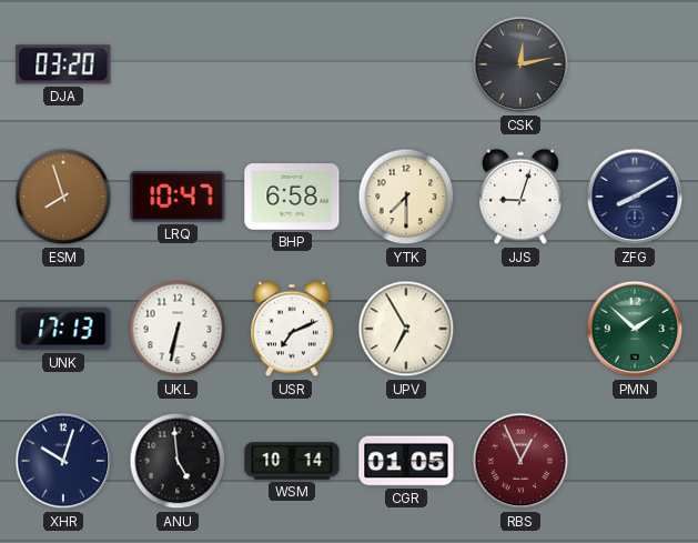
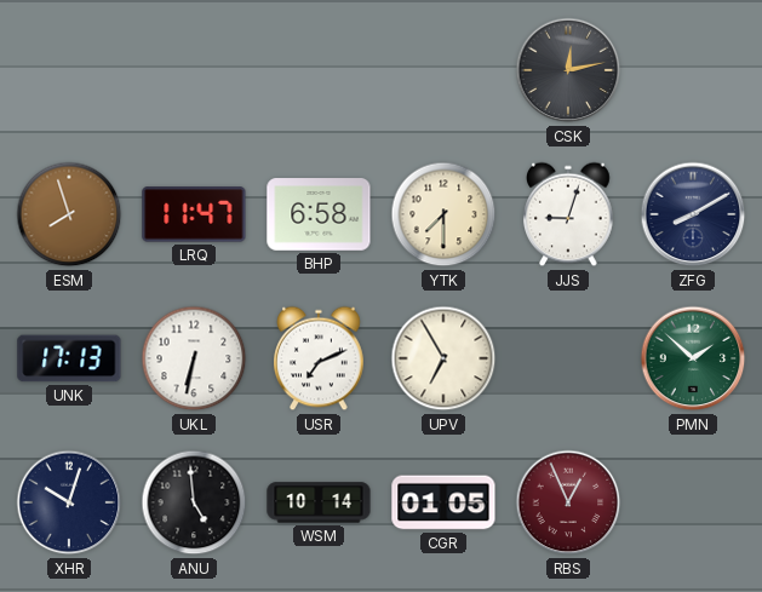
DJA: 03:20 -> none (63, 64)
LRQ: 10:47 -> 11:47 (194, 214)
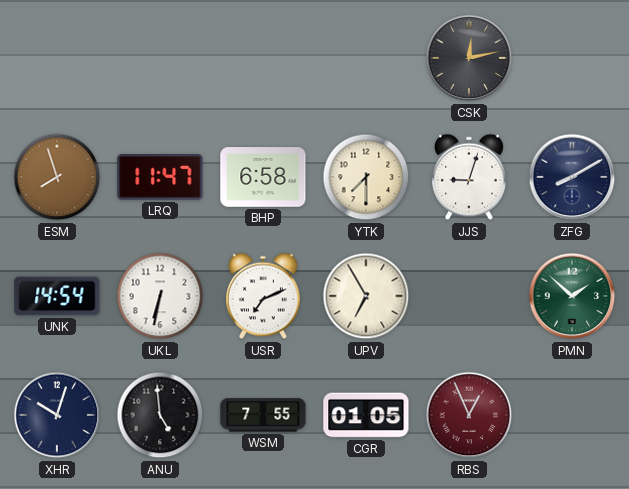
UNK: 17:13 -> 14:54 (57, 296)
WSM: 10:14 -> 7:55 (263, 415)
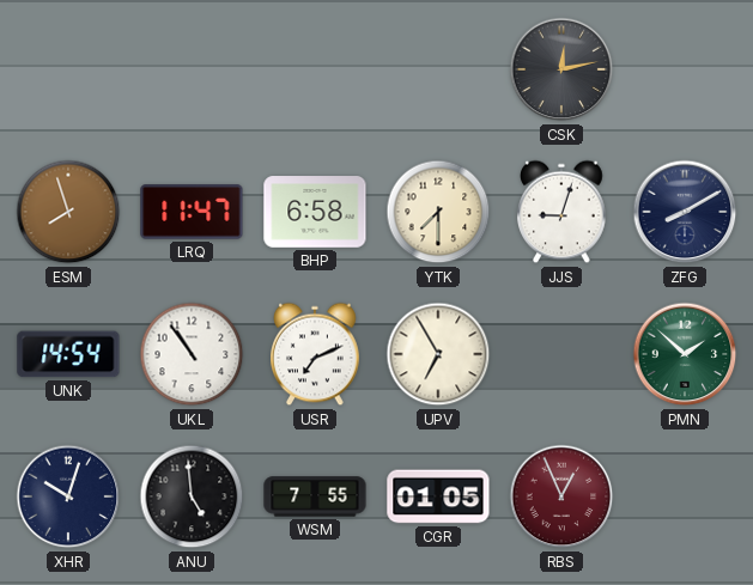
UKL: 6:32 -> 10:54 (192, 354)
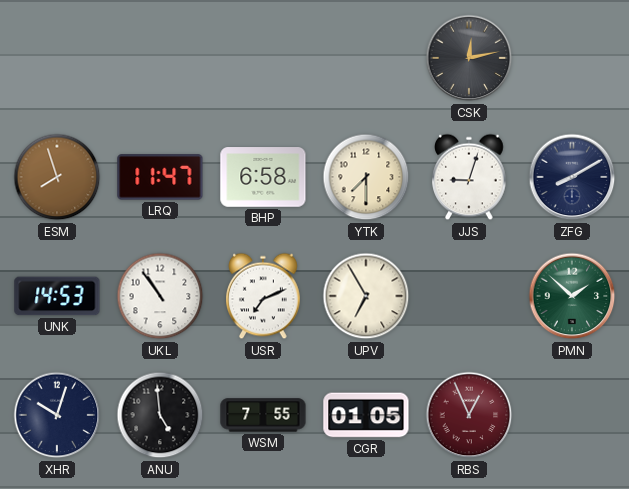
UNK: 14:54 -> 14:53 (57, 296)
